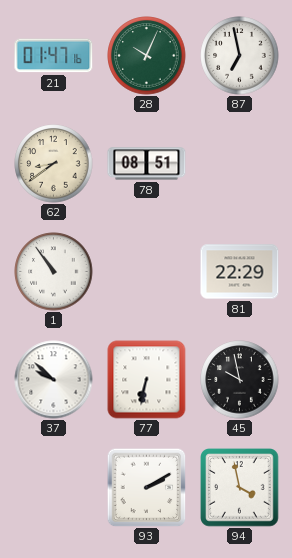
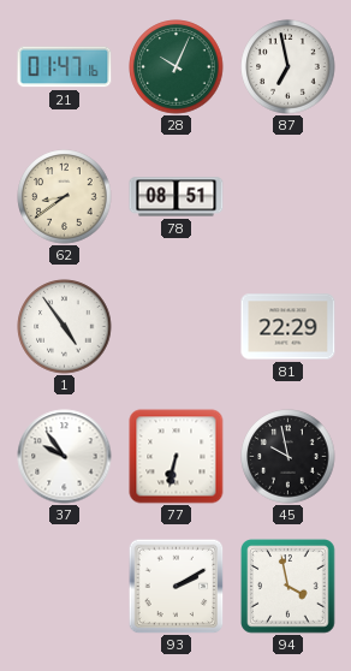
1: 10:54 -> 4:54 (65, 327)
37: 9:52 -> 9:54 (65, 457)
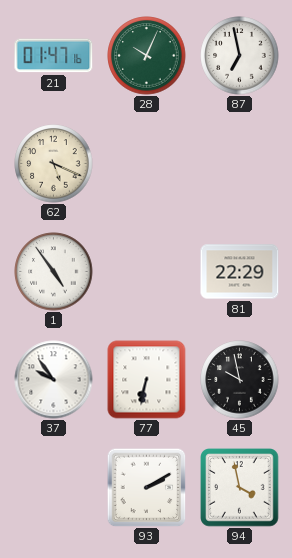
62: 8:39 -> 5:19 (54, 164)
78: 08:51 -> none (177, 197)
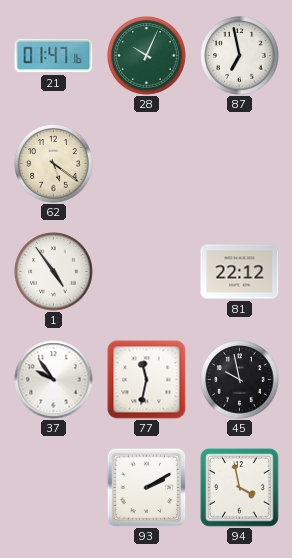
62: 5:19 -> 5:21 (54, 164)
81: 22:29 -> 22:12 (240, 272)
77: 6:32 -> 11:32 (147, 380)
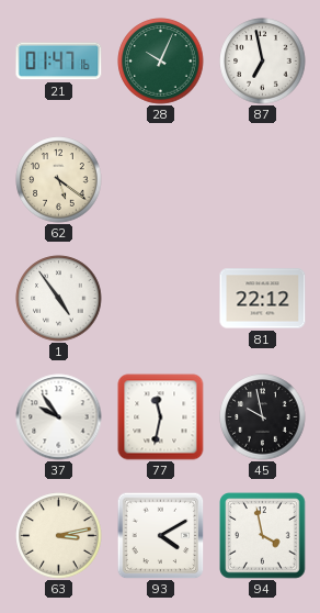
63: none -> 3:13 (59, 536)
93: 2:10 -> 4:10 (160, 535)
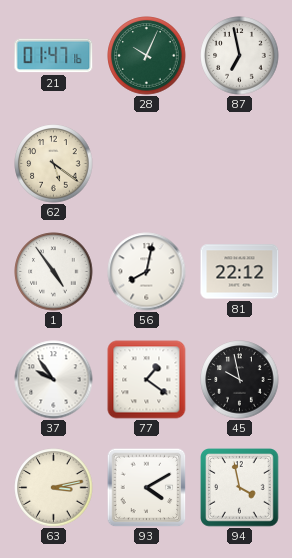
56: none -> 8:02 (147, 272)
77: 11:32 -> 1:21 (147, 380)
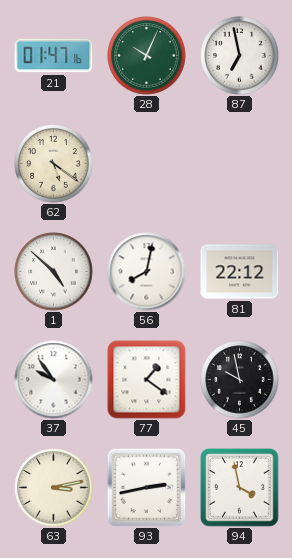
1: 4:54 -> 4:52 (54, 272)
93: 4:10 -> 2:43 (146, 487)
